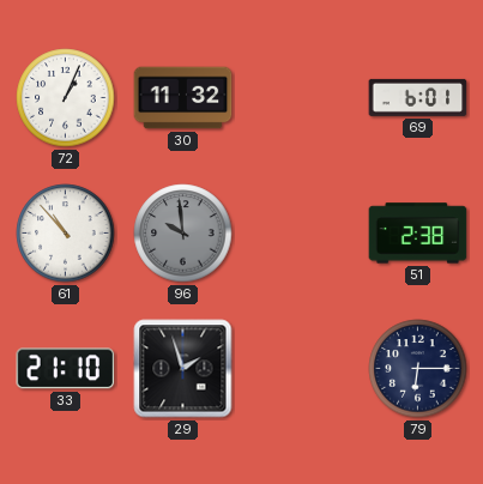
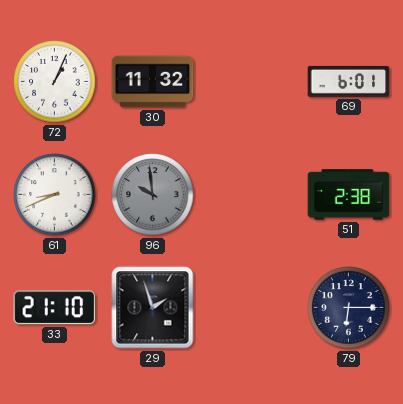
61: 10:53 -> 8:41 (55, 195)
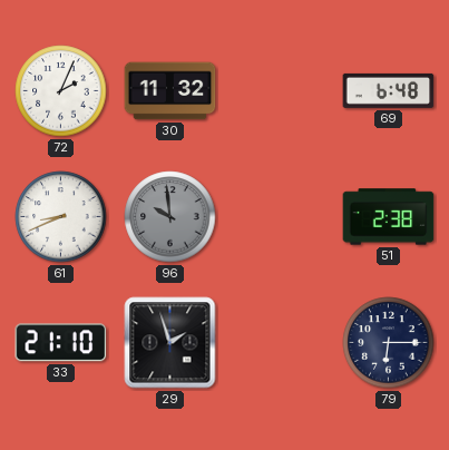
72: 1:04 -> 2:04 (61, 91)
69: 6:01 -> 6:48 (389, 90)
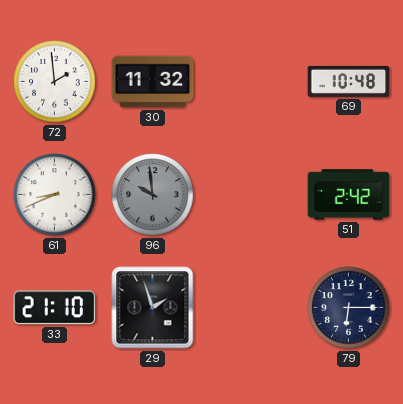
72: 2:04 -> 1:59 (55, 82)
69: 6:48 -> 10:48 (349, 81)
51: 2:38 -> 2:42 (349, 195)
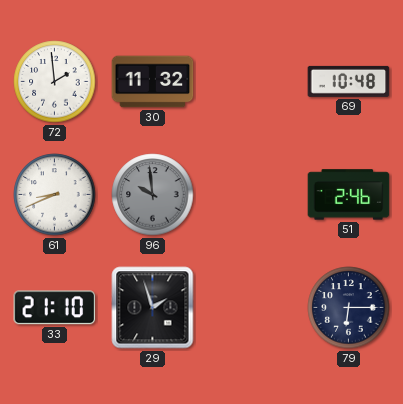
51: 2:42 -> 2:46 (349, 195)
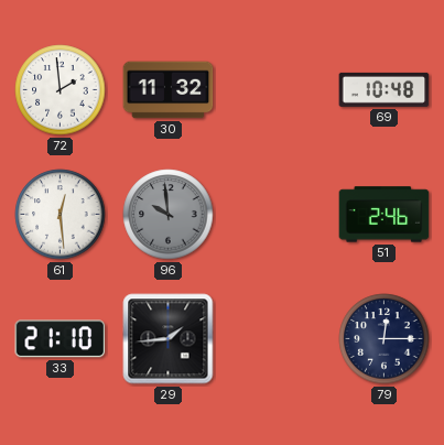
61: 8:41 -> 12:29 (61, 215)
29: 1:57 -> 1:44 (169, 339)
79: 6:15 -> 12:15 (385, 339)
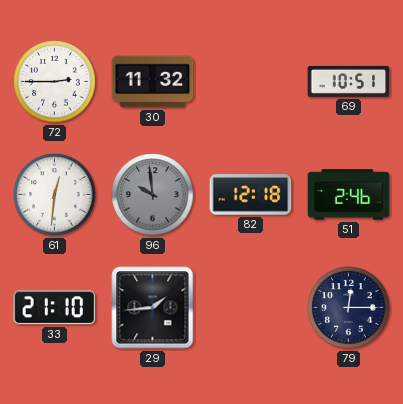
72: 1:59 -> 2:45 (55, 82)
69: 10:48 -> 10:51 (349, 81)
61: 12:29 -> 12:31 (55, 195)
82: none -> 12:18 (251, 195)
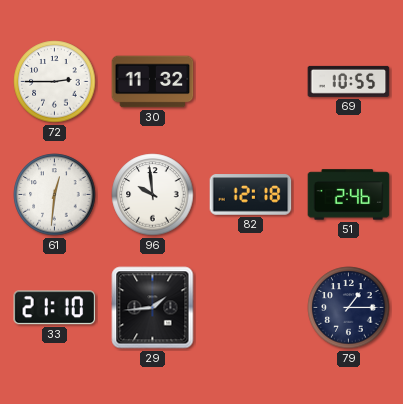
69: 10:51 -> 10:55 (349, 81)
96 dial: grey -> white (153, 195)
79: 12:15 -> 1:15 (349, 308)
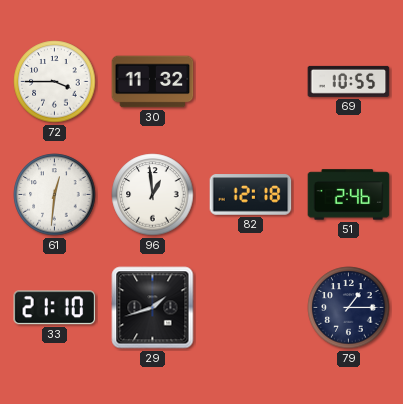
72: 2:45 -> 3:45 (55, 82)
96: 9:59 -> 12:59 (153, 195)
29: 1:44 -> 1:42 (153, 308)
